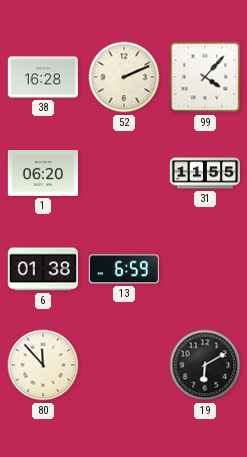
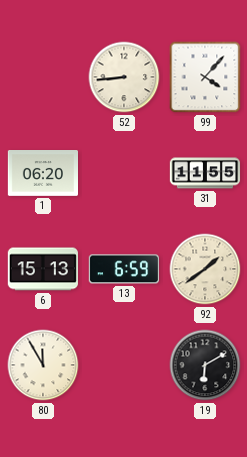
38: 16:28 -> none (42, 77)
52: 2:11 -> 8:44 (124, 77)
6: 01:38 -> 15:13 (43, 269)
92: none -> 1:39 (205, 269)
80: 11:53 -> 11:55 (43, 365)
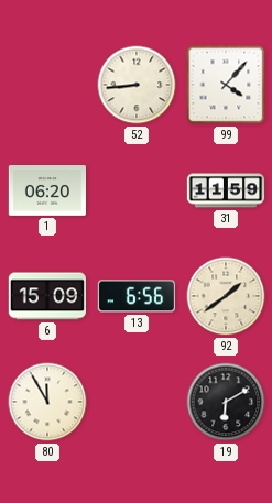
31: 11:55 -> 11:59 (226, 190)
6: 15:13 -> 15:09 (47, 296)
13: 6:59 -> 6:56 (137, 296)
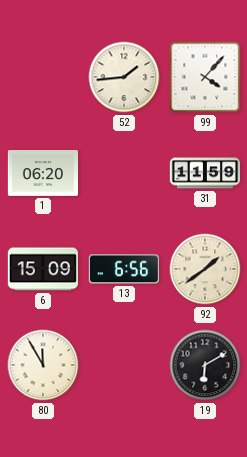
52: 8:44 -> 1:44 (124, 77)
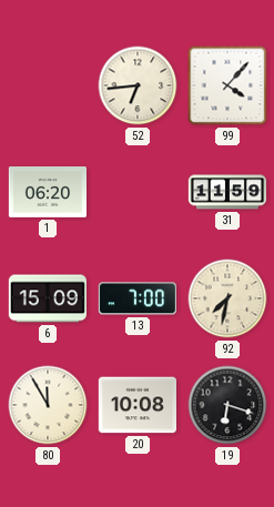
52: 1:44 -> 6:44 (138, 85)
13: 6:56 -> 7:00 (138, 298)
92: 1:39 -> 7:32 (227, 298)
20: none -> 10:08 (136, 405)
19: 6:10 -> 6:18 (227, 405)
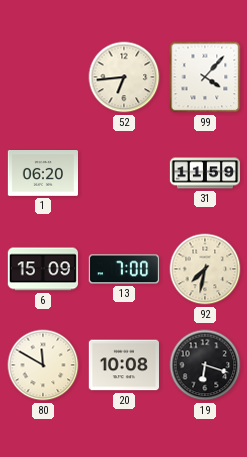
80: 11:55 -> 11:50 (43, 365)
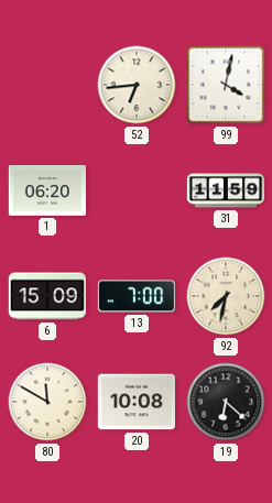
99: 4:07 -> 4:02 (226, 85)
19: 6:18 -> 6:22 (226, 402)
